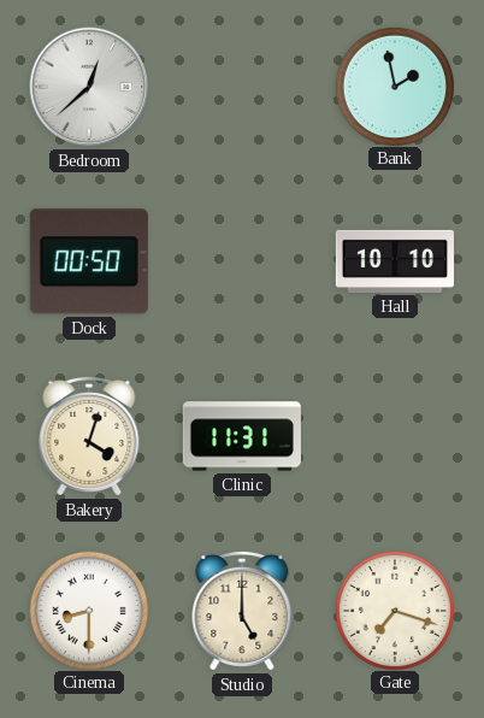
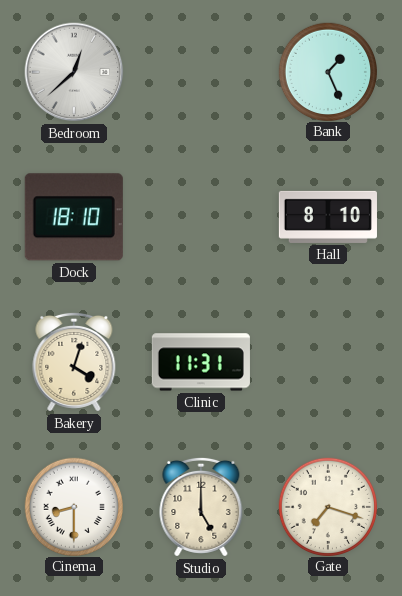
Bank: 1:58 -> 1:26 (327, 71)
Dock: 00:50 -> 18:10 (74, 217)
Hall: 10:10 -> 8:10 (328, 217)
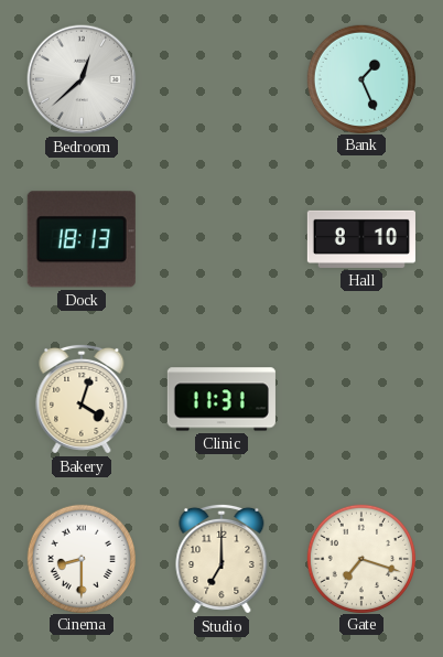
Dock: 18:10 -> 18:13 (82, 239)
Studio: 5:00 -> 7:00 (221, 559)
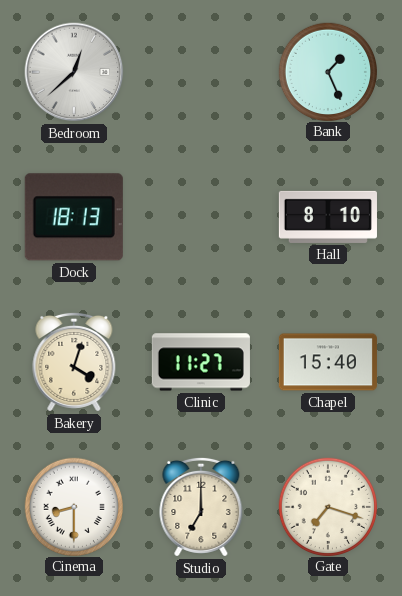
Clinic: 11:31 -> 11:27 (201, 362)
Chapel: none -> 15:40 (328, 362)
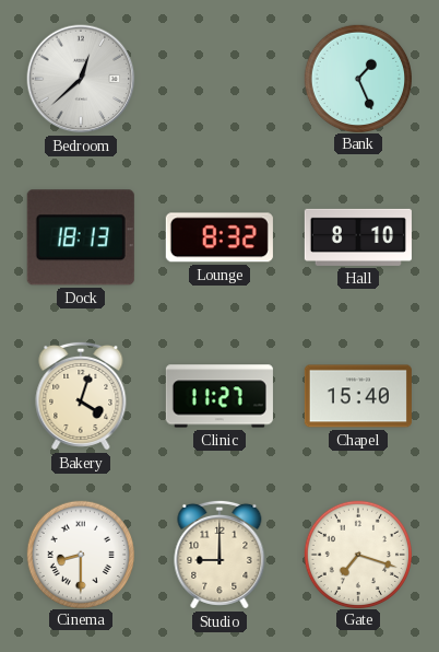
Lounge: none -> 8:32 (220, 237)
Studio: 7:00 -> 9:00 (220, 555)
